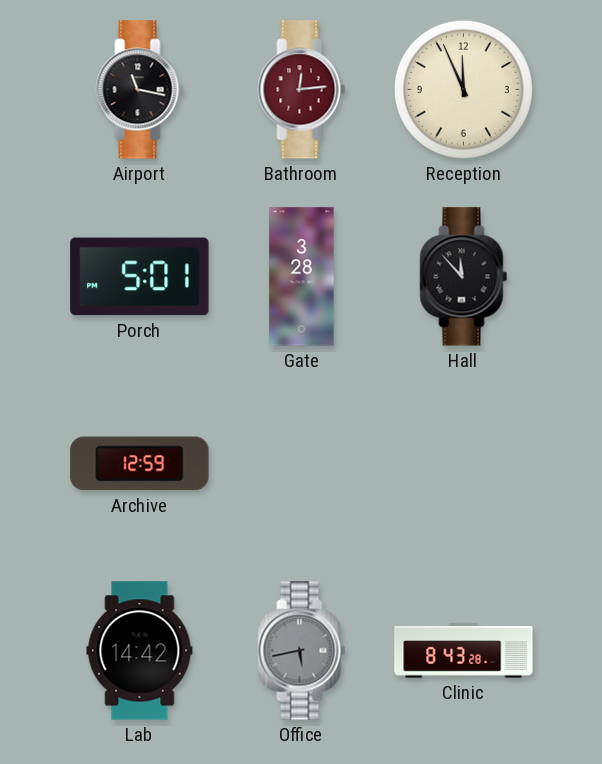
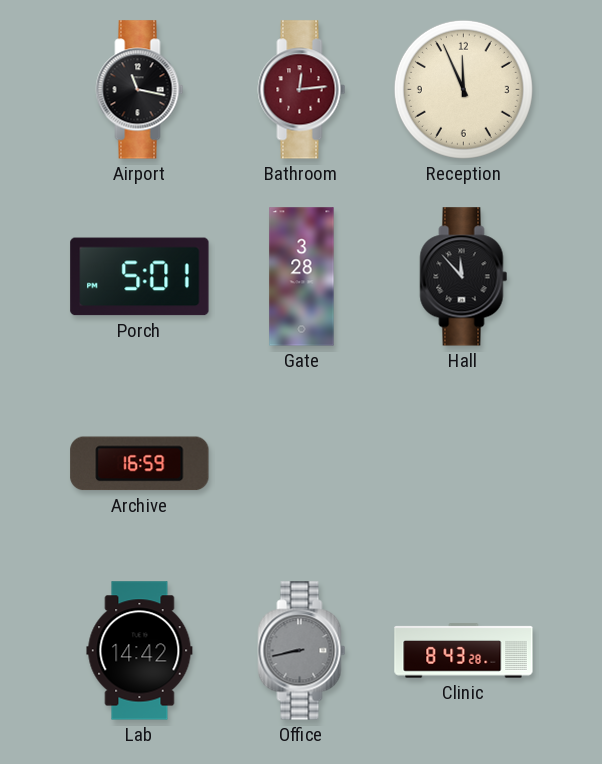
Archive: 12:59 -> 16:59 (140, 464)
Office: 5:43 -> 8:43 (302, 651)
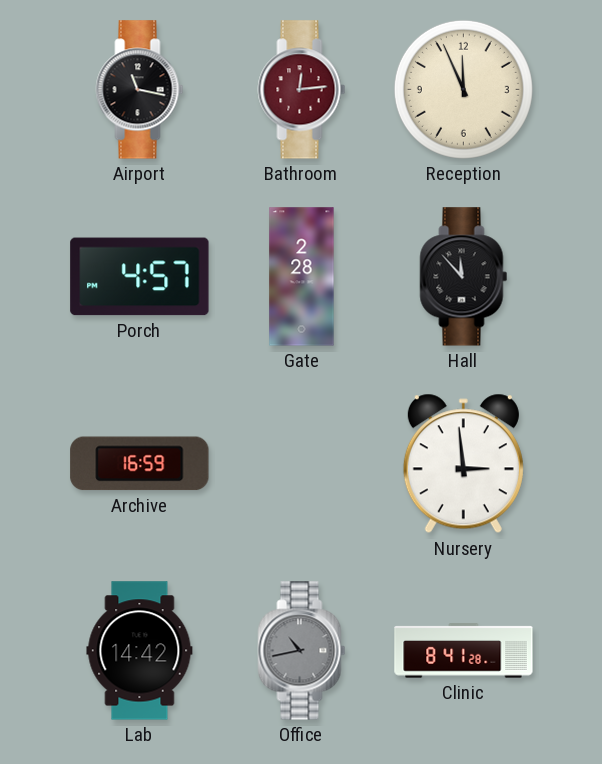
Porch: 5:01 -> 4:57 (140, 277)
Gate: 3:28 -> 2:28 (302, 277)
Nursery: none -> 2:59 (463, 464)
Office: 8:43 -> 10:43 (302, 651)
Clinic: 8:43 -> 8:41 (464, 651)
